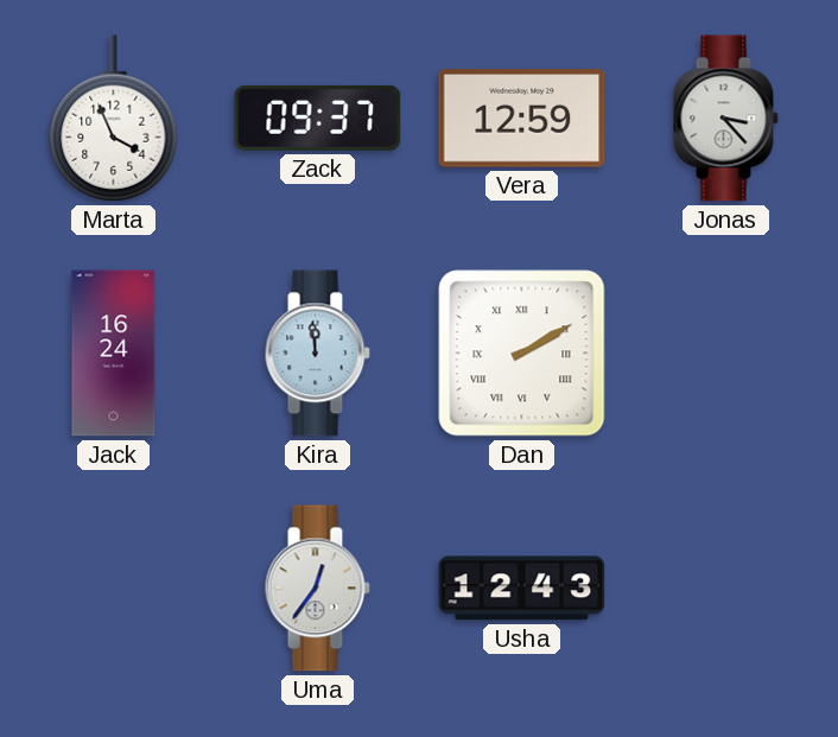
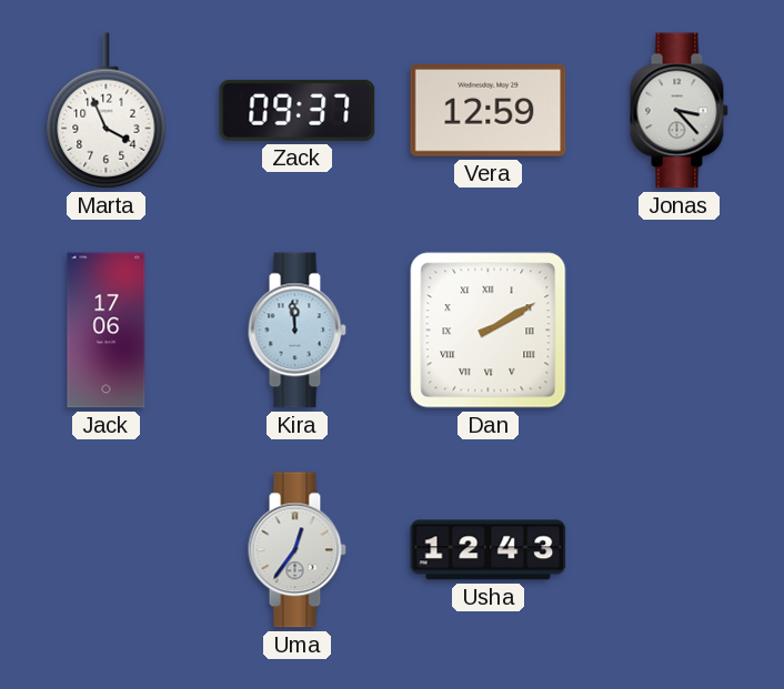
Jack: 16:24 -> 17:06 (107, 331)
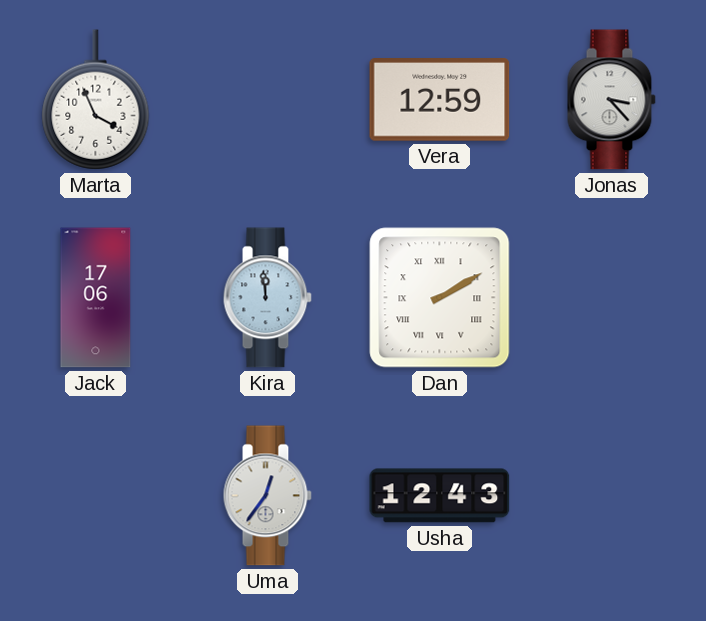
Zack: 09:37 -> none (298, 110)
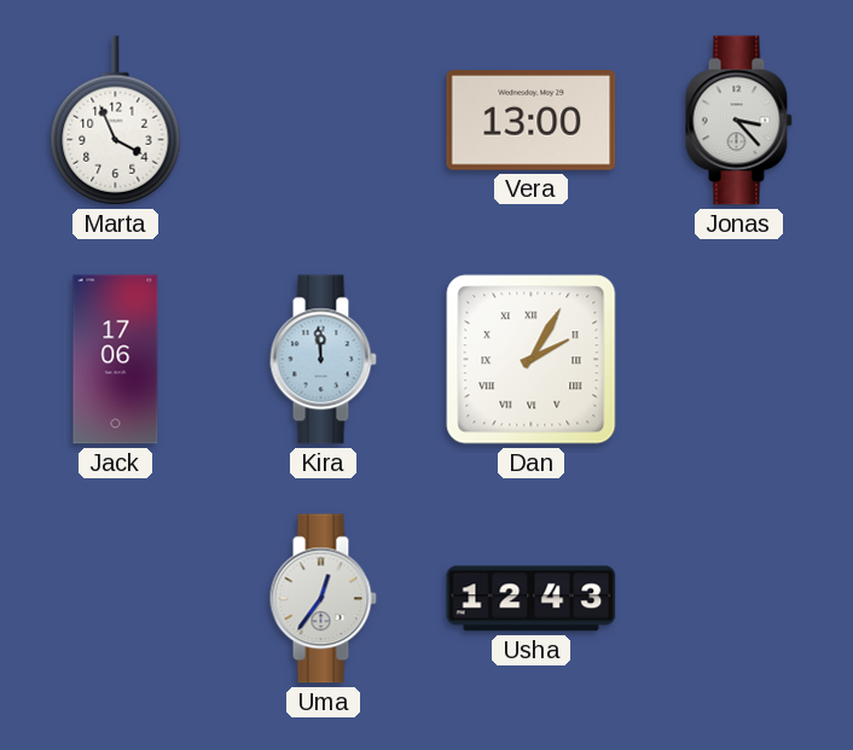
Vera: 12:59 -> 13:00 (532, 121)
Dan: 2:10 -> 2:05 (532, 360)
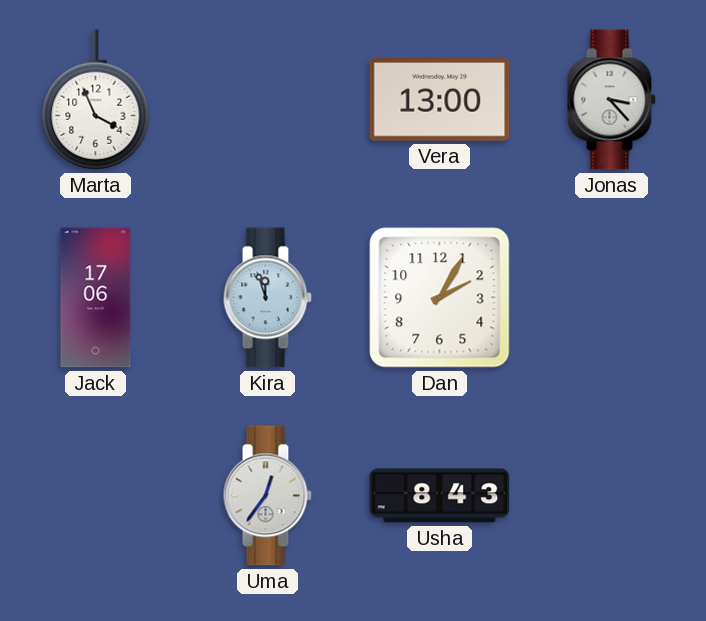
Kira: 11:59 -> 11:57 (267, 298)
Dan numerals: Roman -> Arabic (440, 298)
Usha: 12:43 -> 8:43 (440, 496)
